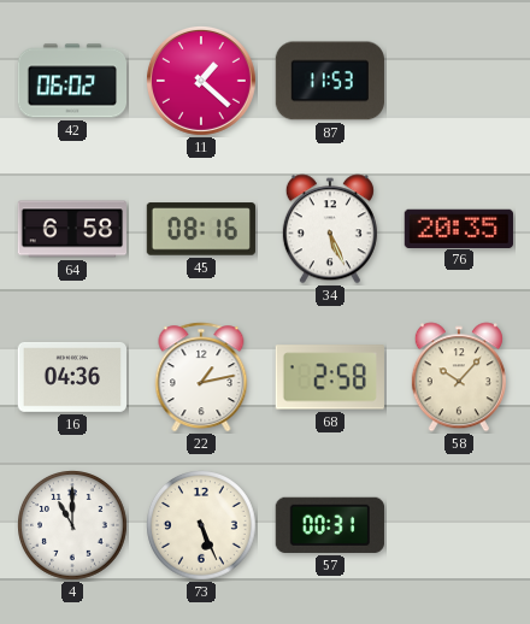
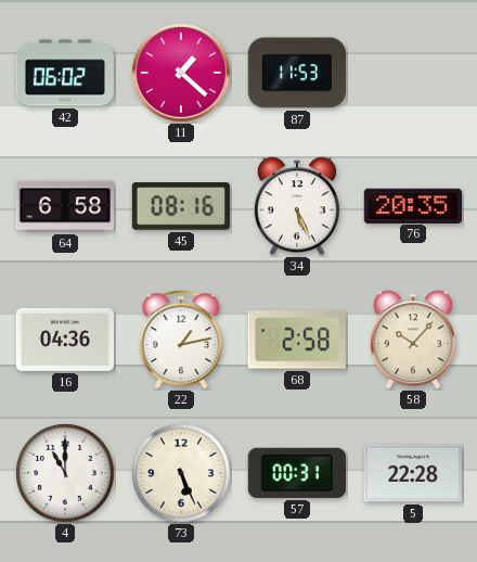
5: none -> 22:28 (412, 473)
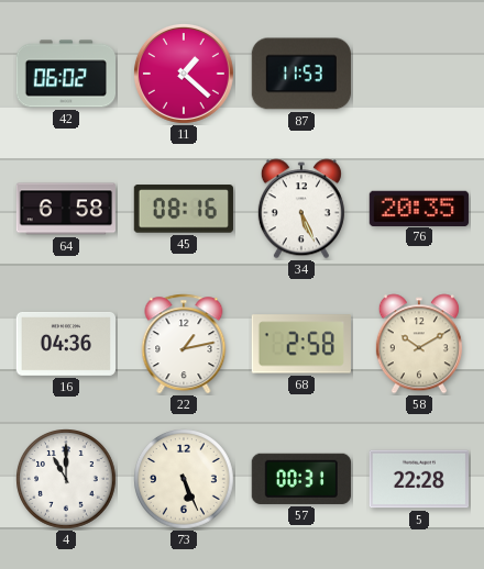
58: 10:07 -> 10:10 (419, 344)
